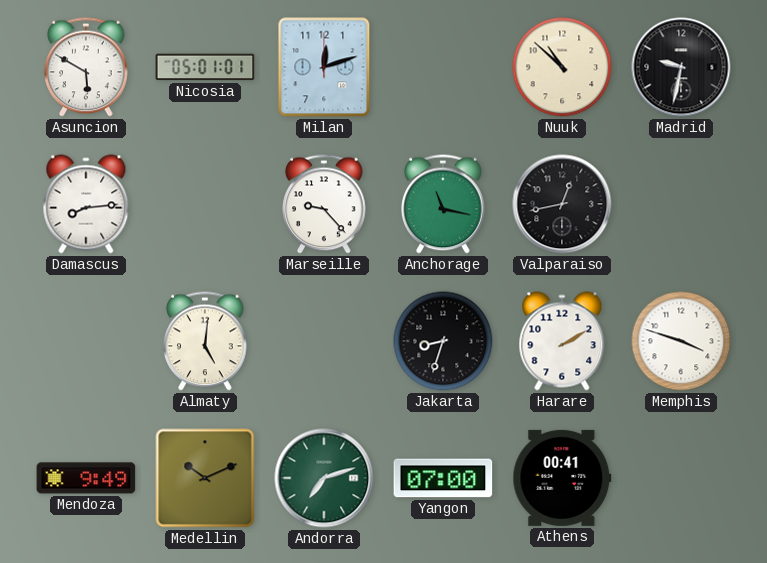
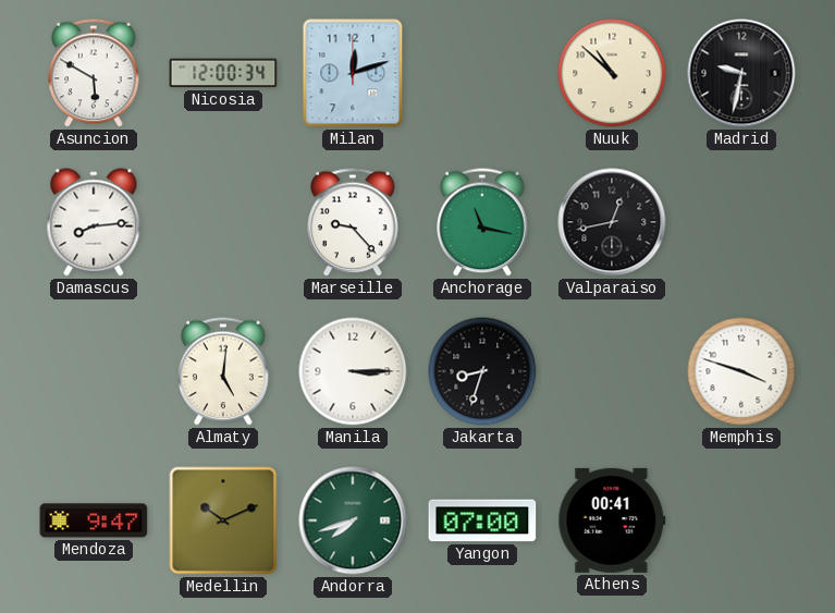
Nicosia: 05:01 -> 12:00 (223, 73)
Manila: none -> 3:15 (353, 371)
Harare: 2:10 -> none (562, 341)
Mendoza: 9:49 -> 9:47 (94, 520)
Andorra: 7:12 -> 7:42 (353, 520)
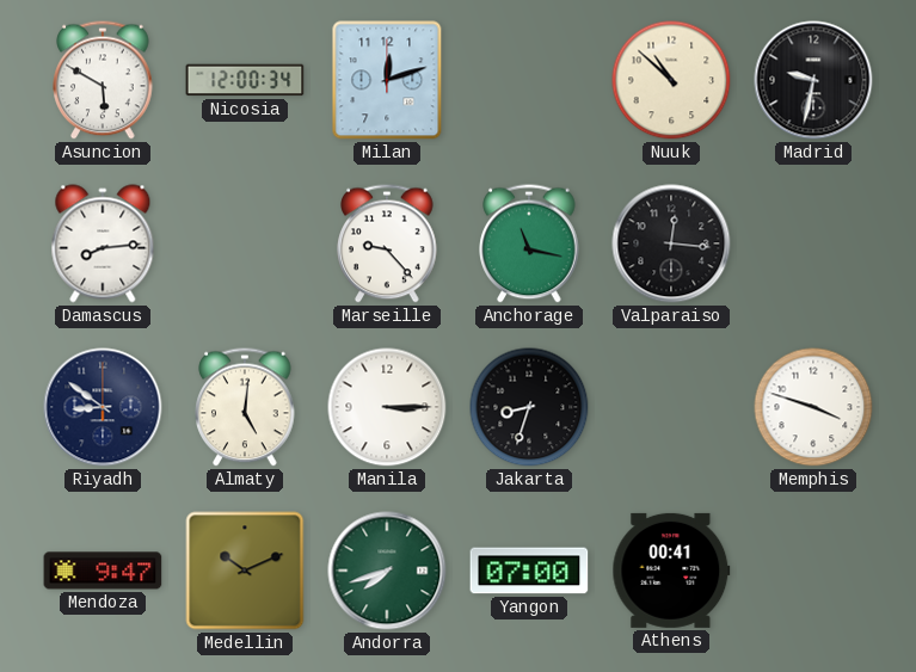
Valparaiso: 12:43 -> 12:16 (671, 243)
Riyadh: none -> 8:51 (103, 407)
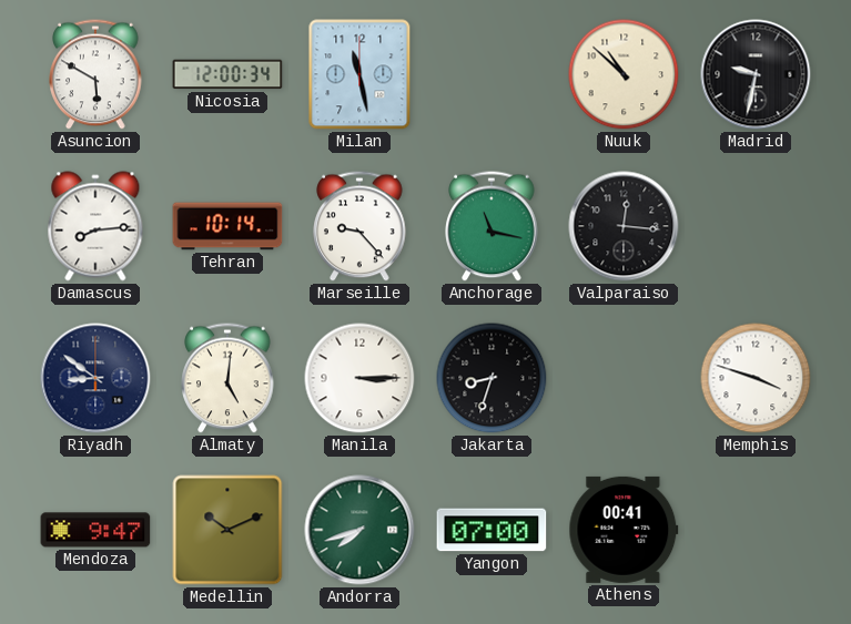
Milan: 12:12 -> 11:28 (359, 74)
Tehran: none -> 10:14 (227, 226)
